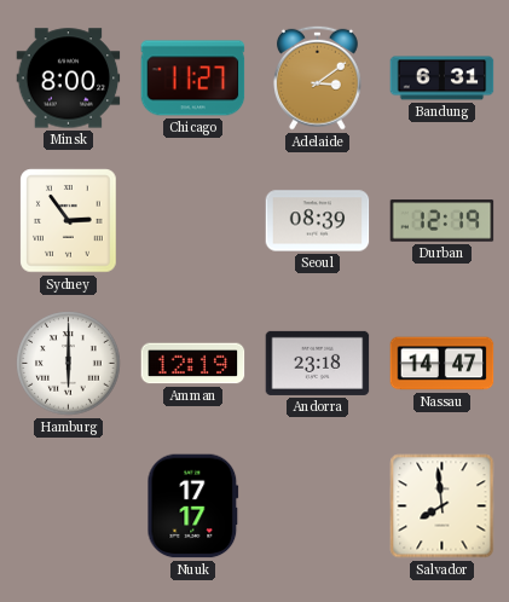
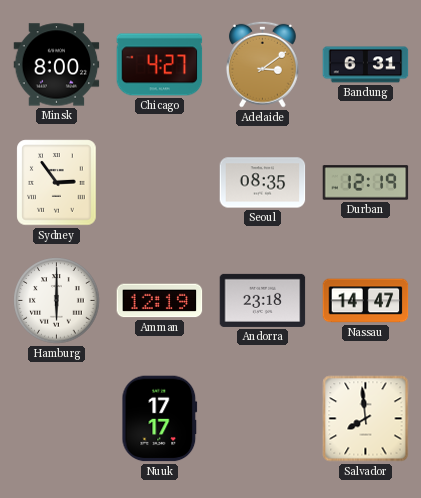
Chicago: 11:27 -> 4:27 (160, 65)
Seoul: 08:39 -> 08:35 (263, 183)
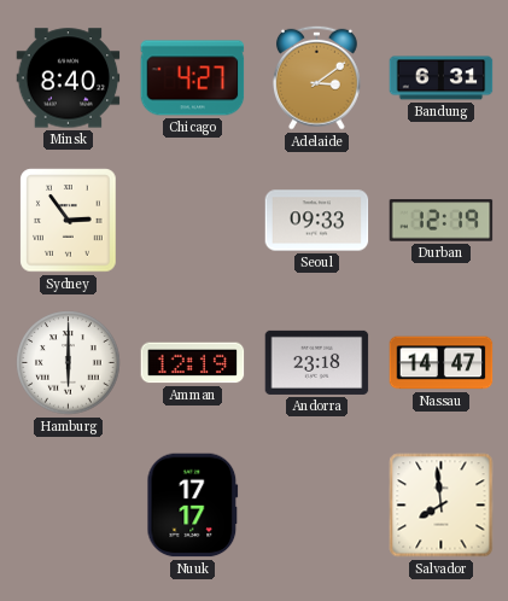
Minsk: 8:00 -> 8:40 (69, 78)
Seoul: 08:35 -> 09:33 (317, 221)
